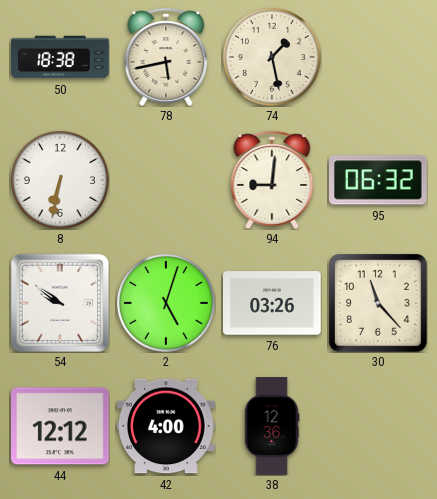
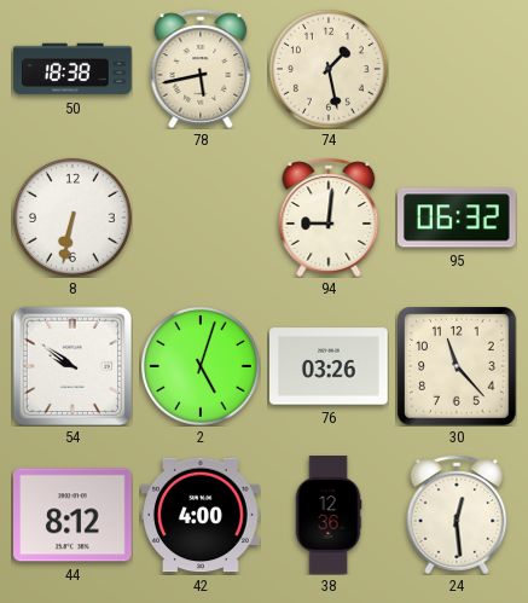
44: 12:12 -> 8:12 (74, 515)
24: none -> 12:29 (457, 515)
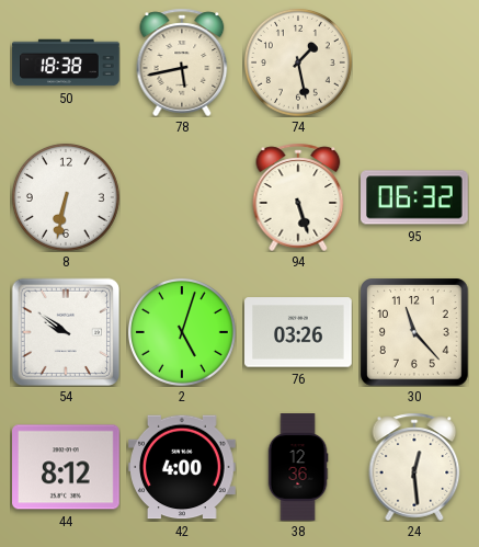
94: 9:01 -> 5:27 (298, 197)
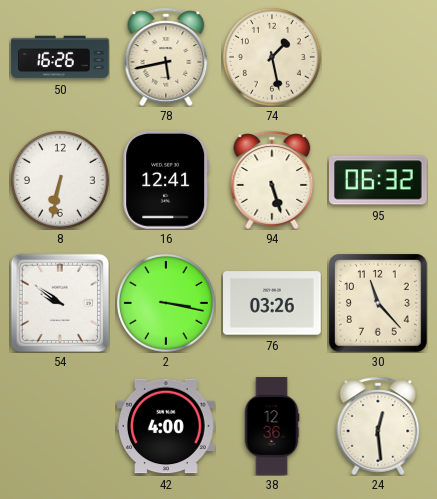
50: 18:38 -> 16:26 (60, 57)
16: none -> 12:41 (166, 180)
2: 5:03 -> 3:17 (166, 303)
44: 8:12 -> none (67, 467)
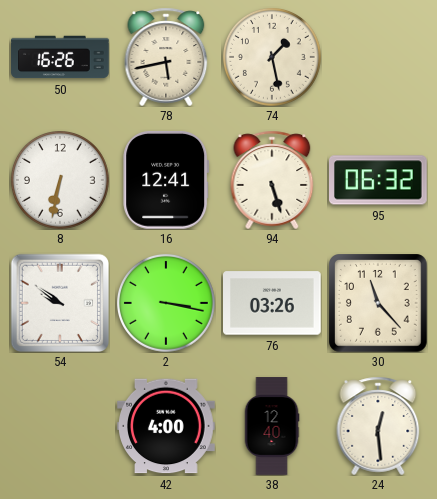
38: 12:36 -> 12:40 (272, 426)
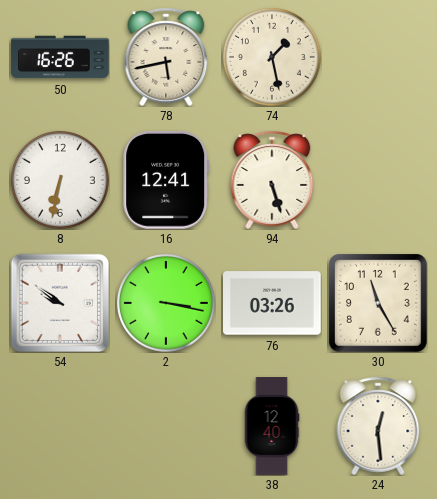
95: 06:32 -> none (379, 180)
30: 11:23 -> 11:25 (378, 303)
42: 4:00 -> none (166, 426)
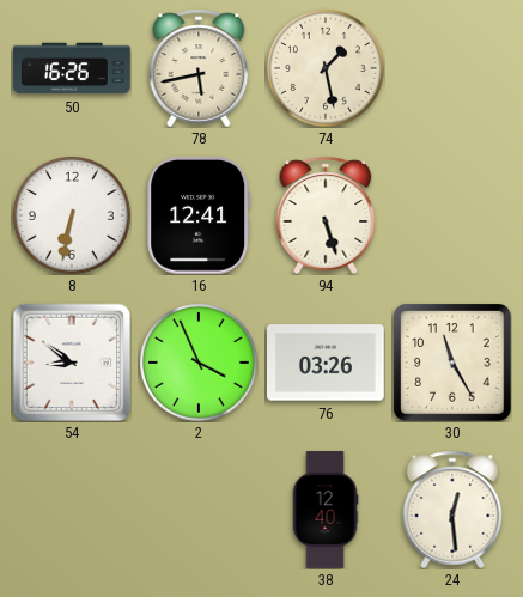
54: 9:51 -> 8:51 (72, 363)
2: 3:17 -> 3:56 (199, 363)
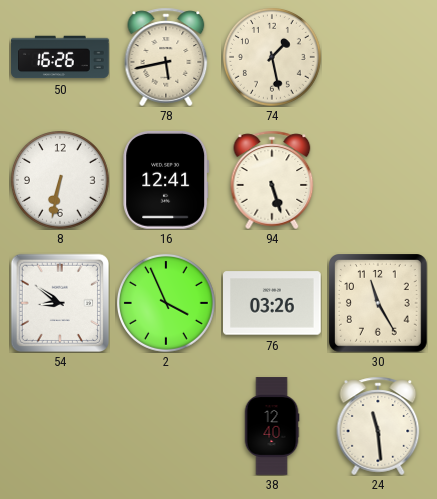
24: 12:29 -> 11:29 (378, 426)
